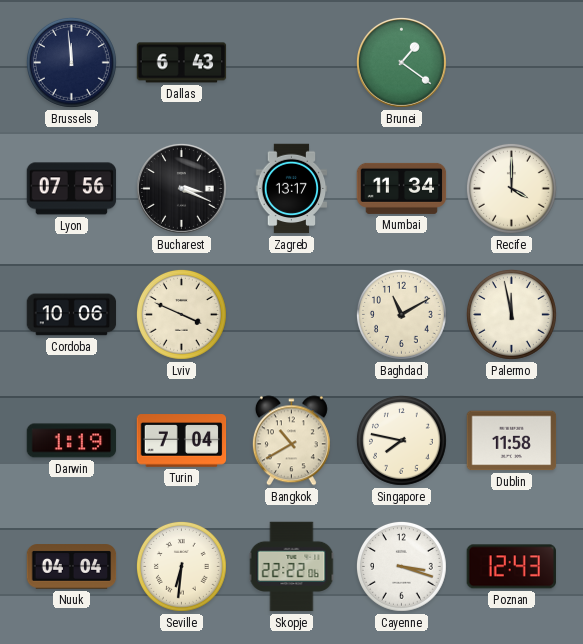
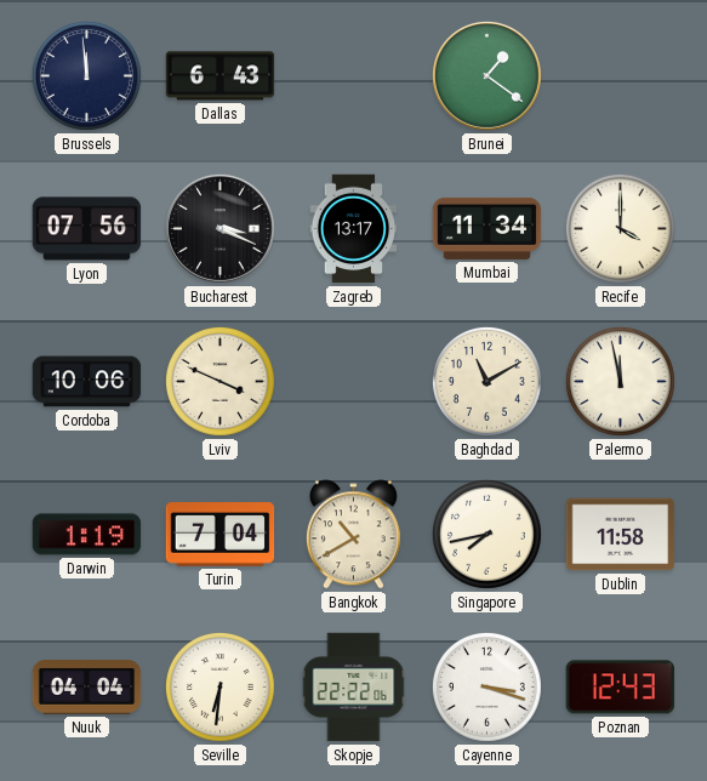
Singapore: 7:47 -> 7:43 (488, 534)
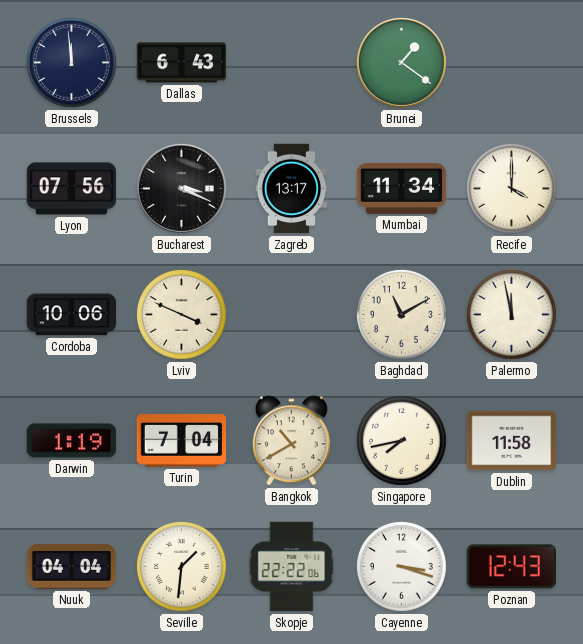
Seville: 6:31 -> 1:31 (182, 566)
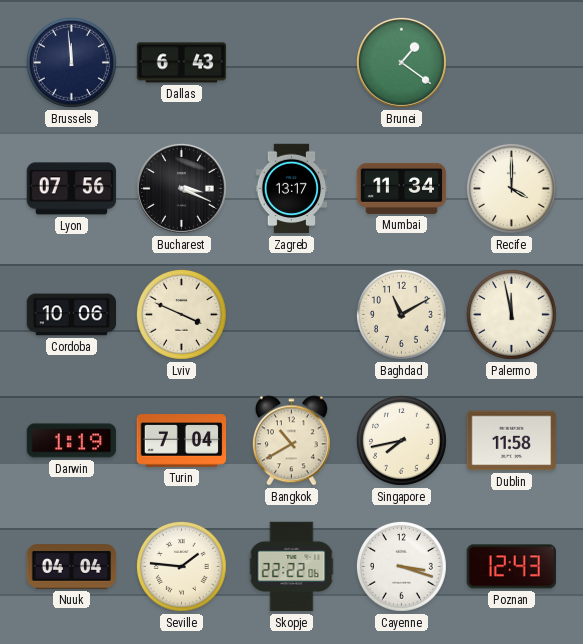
Seville: 1:31 -> 1:46 (182, 566)
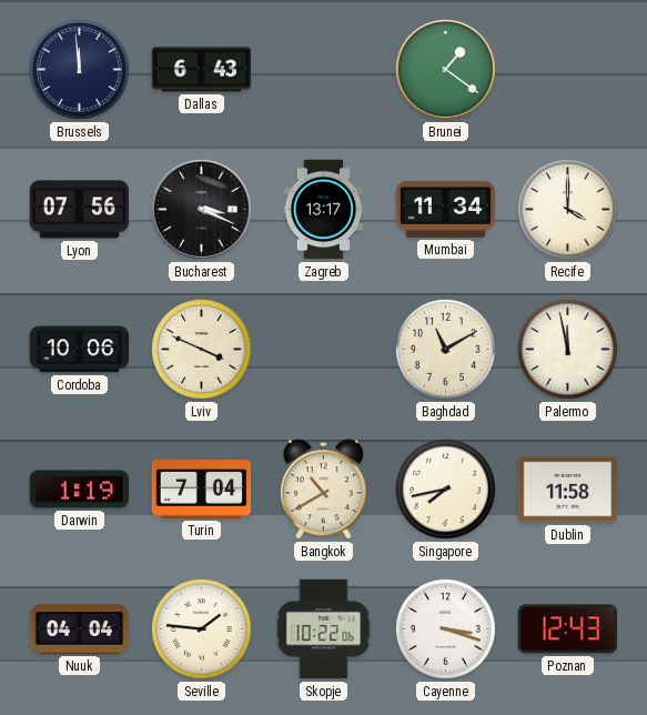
Skopje: 22:22 -> 10:22 (324, 630)
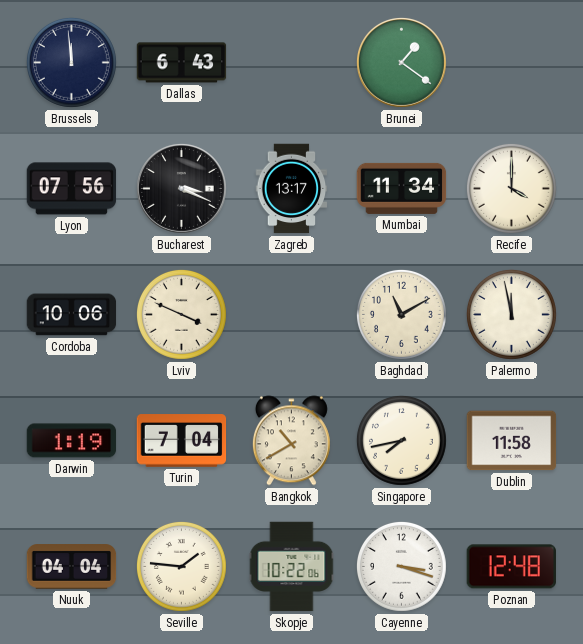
Poznan: 12:43 -> 12:48 (511, 567)
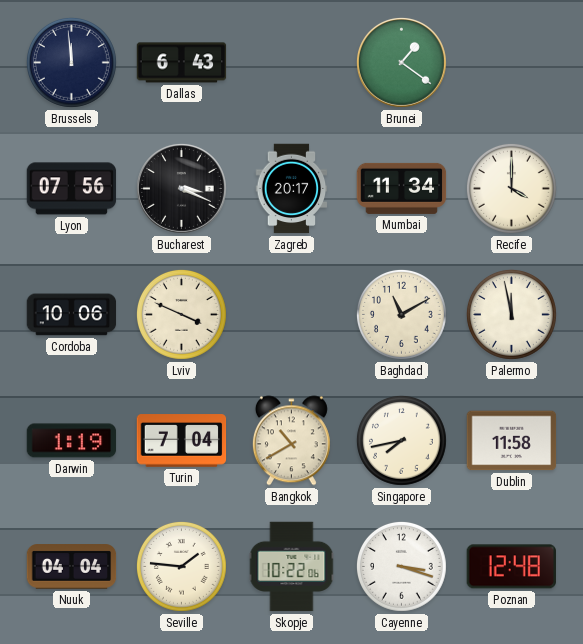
Zagreb: 13:17 -> 20:17 (292, 189)
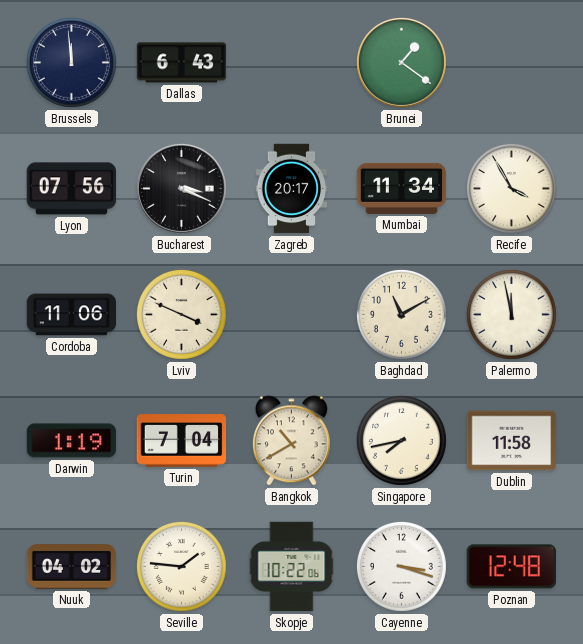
Recife: 4:00 -> 3:55 (512, 188)
Cordoba: 10:06 -> 11:06 (72, 315)
Nuuk: 04:04 -> 04:02 (72, 567)
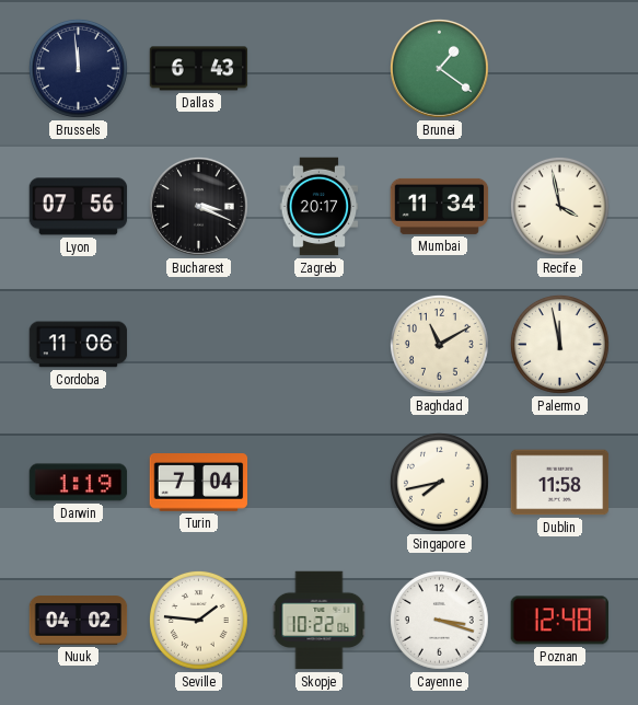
Recife: 3:55 -> 3:58 (560, 206)
Lviv: 3:49 -> none (182, 314)
Bangkok: 10:40 -> none (291, 441)
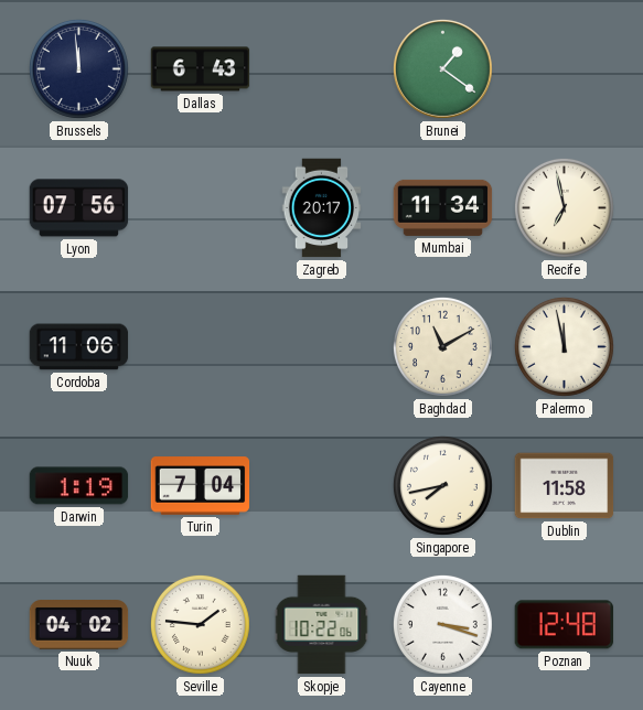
Bucharest: 3:19 -> none (198, 206)
Recife: 3:58 -> 6:58 (565, 207)
